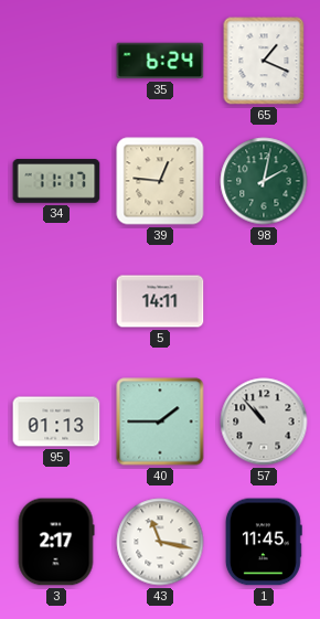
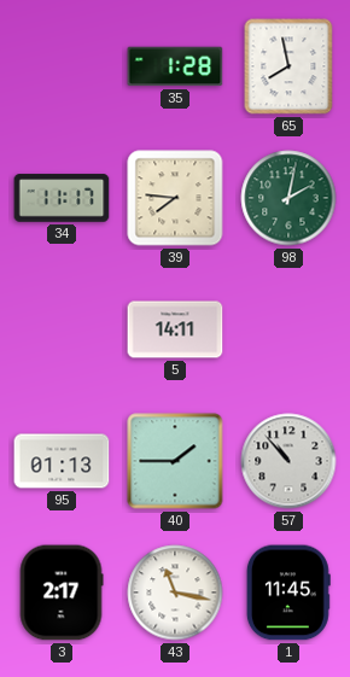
35: 6:24 -> 1:28 (175, 66)
65: 1:19 -> 7:58 (288, 66)
39: 12:46 -> 7:46 (175, 198)
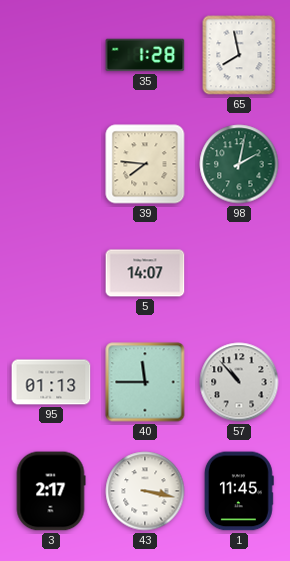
34: 11:17 -> none (62, 198)
5: 14:11 -> 14:07 (145, 273)
40: 1:45 -> 11:45 (145, 382)
43: 11:17 -> 3:17 (145, 491)
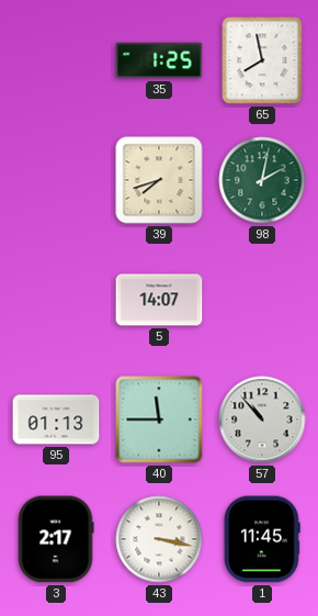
35: 1:28 -> 1:25 (159, 60)
39: 7:46 -> 7:42 (159, 180)
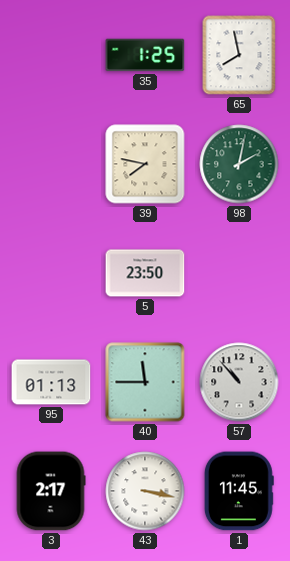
39: 7:42 -> 7:47 (145, 164)
5: 14:07 -> 23:50 (145, 273)
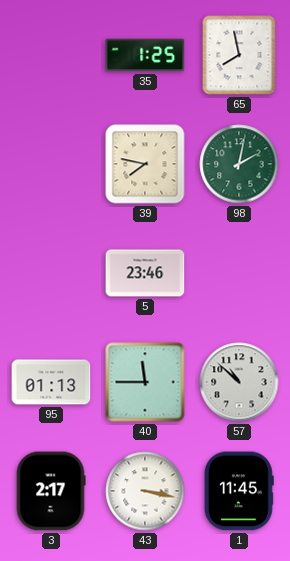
5: 23:50 -> 23:46 (145, 273)
57: 10:53 -> 10:52 (239, 382)
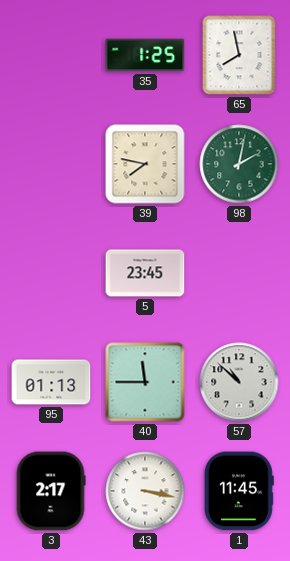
5: 23:46 -> 23:45 (145, 273)
